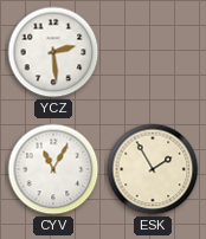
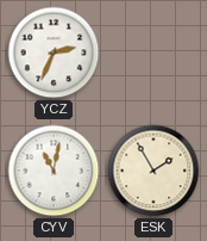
YCZ: 2:29 -> 2:34 (54, 52)
CYV: 11:05 -> 11:02 (54, 171)
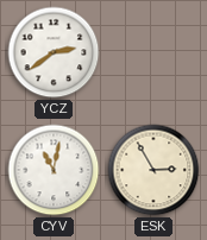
YCZ: 2:34 -> 2:39 (54, 52)
ESK: 1:55 -> 2:55 (153, 170)
